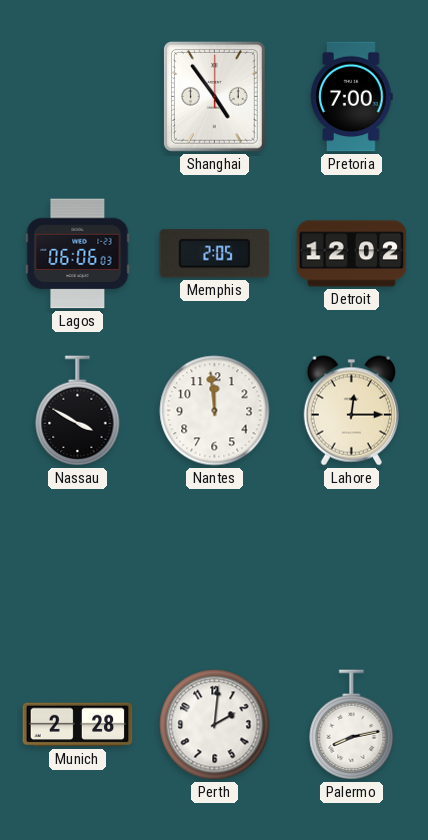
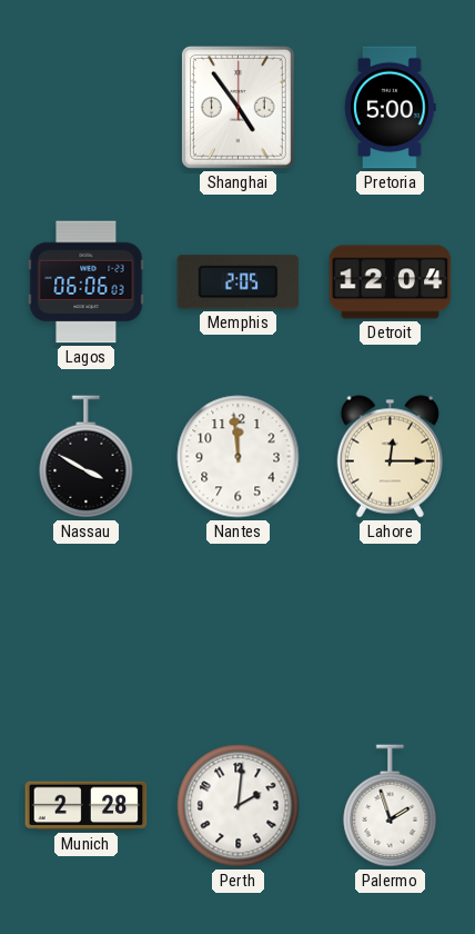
Pretoria: 7:00 -> 5:00 (391, 108)
Detroit: 12:02 -> 12:04 (391, 282)
Palermo: 8:13 -> 1:57 (391, 806)
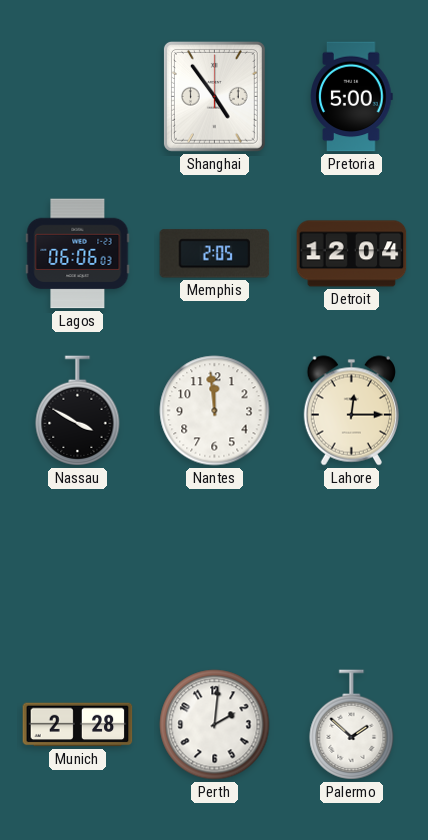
Palermo: 1:57 -> 1:52 (352, 725)
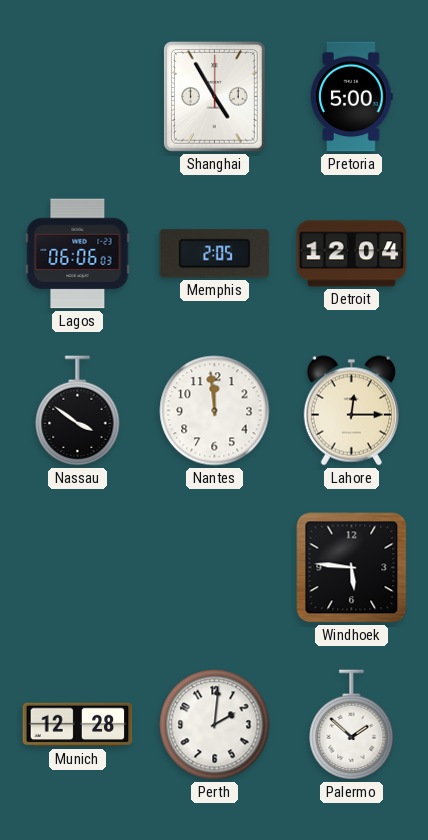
Shanghai: 4:54 -> 4:55 (214, 96)
Nassau: 3:50 -> 3:51 (78, 411)
Windhoek: none -> 5:46 (352, 568)
Munich: 2:28 -> 12:28 (78, 725)
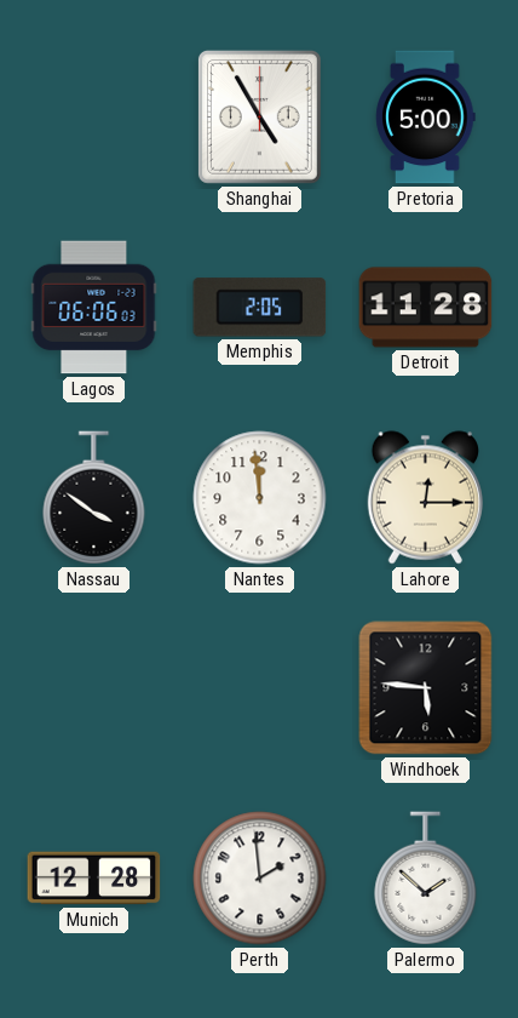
Detroit: 12:04 -> 11:28 (426, 308)
Perth: 2:01 -> 1:59 (260, 879)
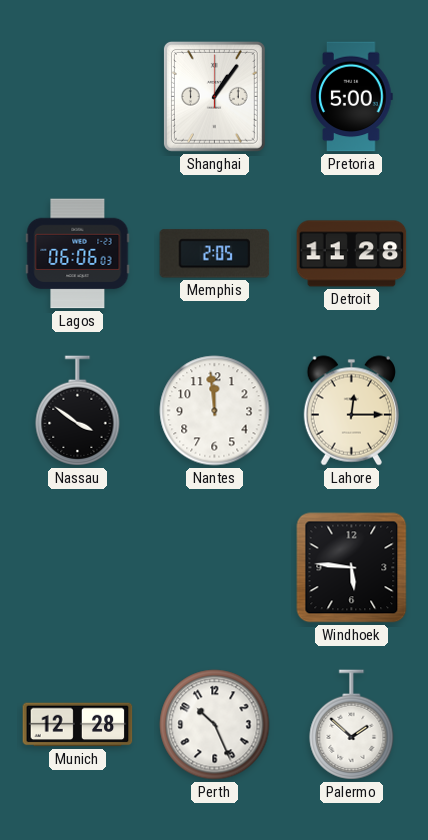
Shanghai: 4:55 -> 1:06 (214, 96)
Perth: 1:59 -> 10:26 (215, 725)
